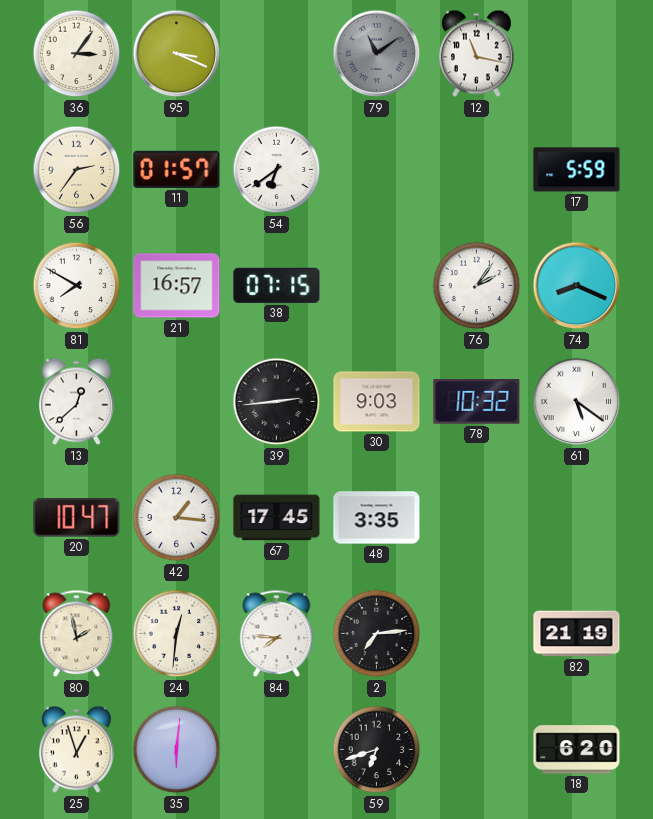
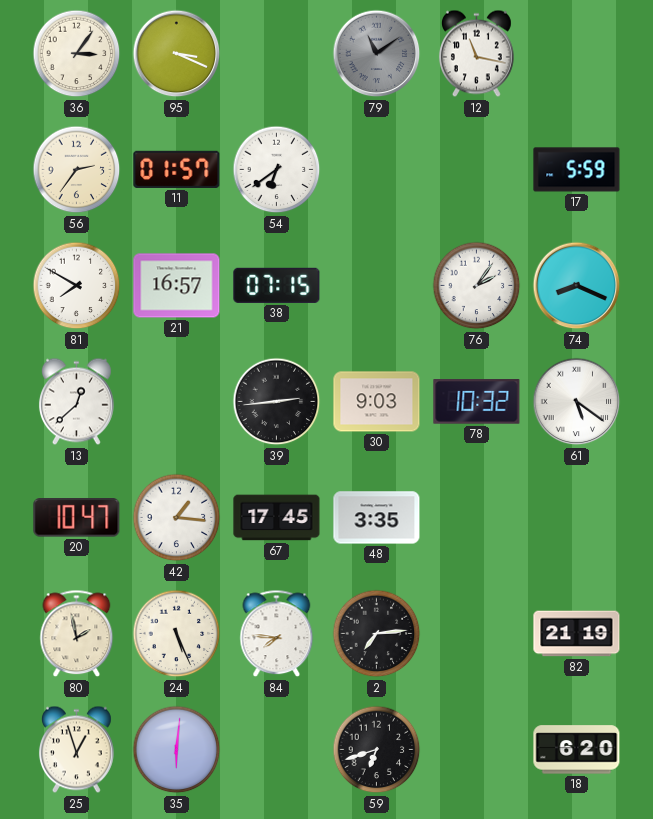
24: 12:31 -> 5:26 (177, 634)
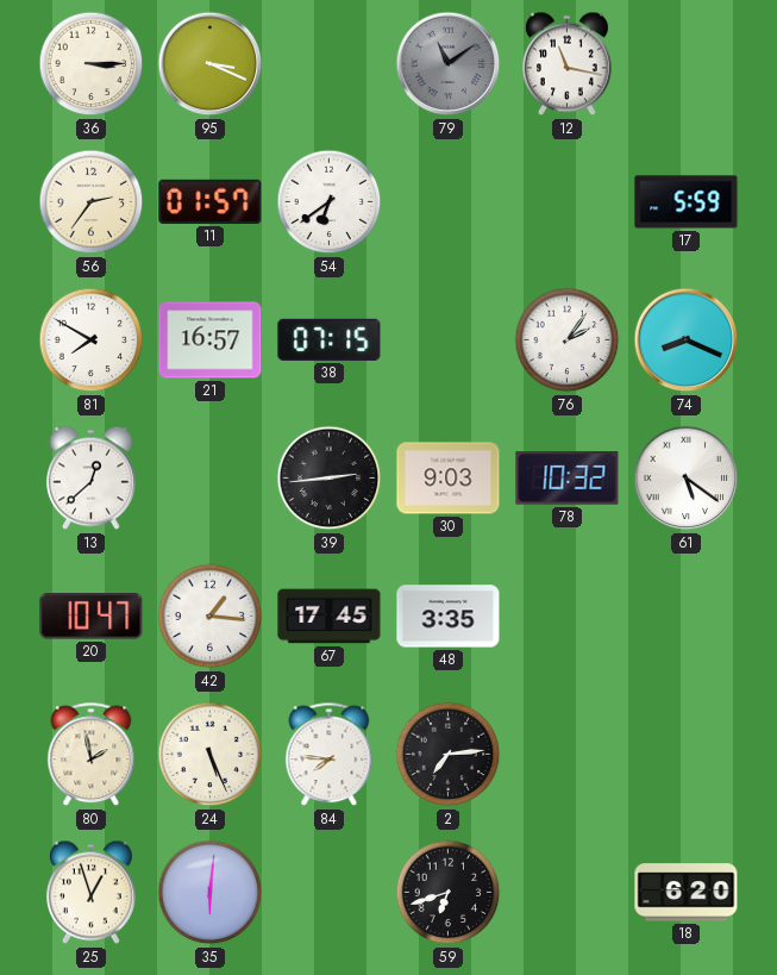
36: 3:06 -> 3:15 (92, 64)
82: 21:19 -> none (577, 634)
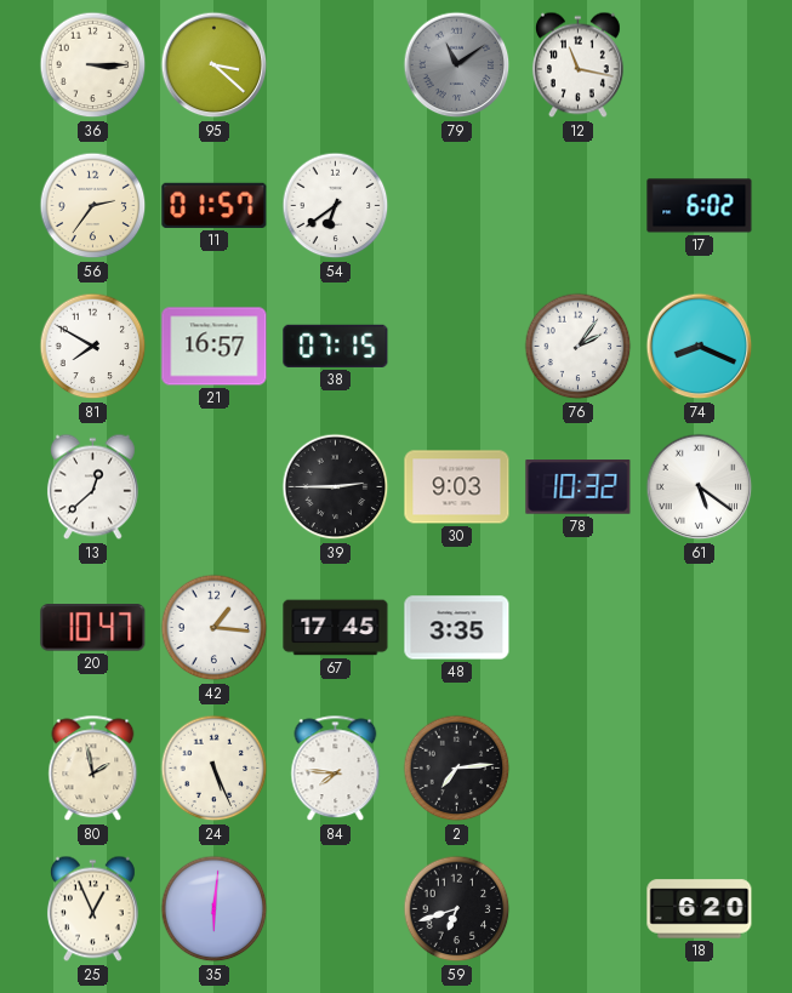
95: 3:19 -> 3:22 (215, 65)
17: 5:59 -> 6:02 (700, 206)
39: 2:44 -> 2:45 (336, 487)
25: 12:57 -> 12:56 (92, 909)
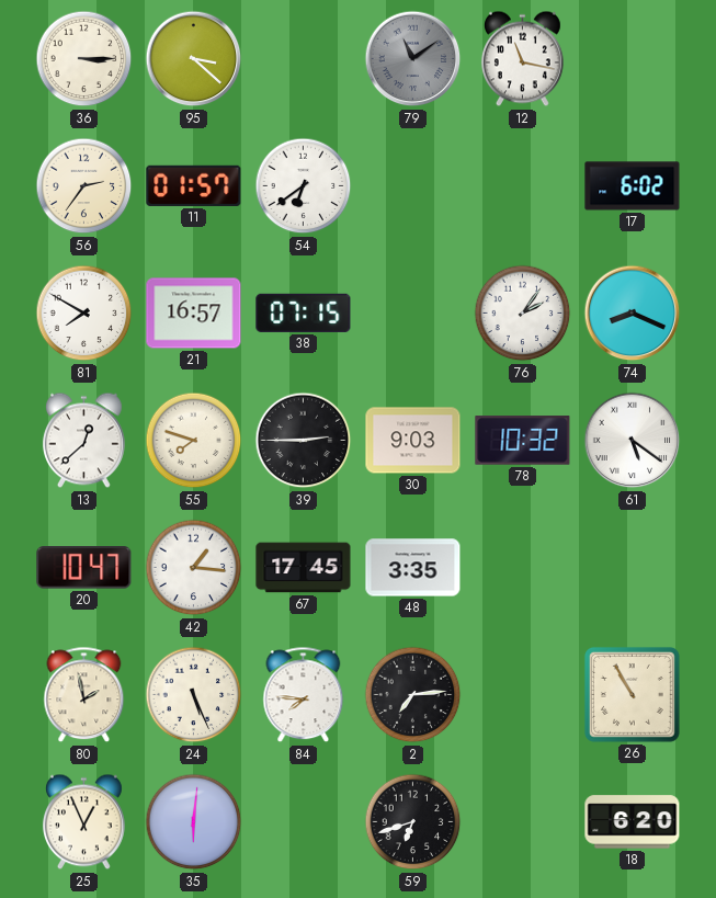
55: none -> 7:48 (194, 441)
26: none -> 10:55 (632, 694)
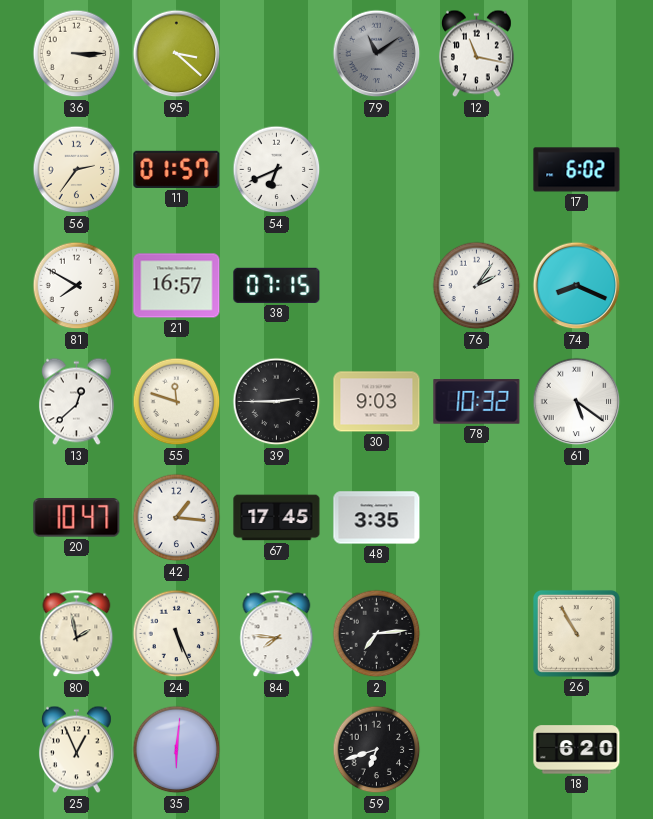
54: 6:39 -> 6:41 (277, 170)
55: 7:48 -> 11:48 (177, 402)
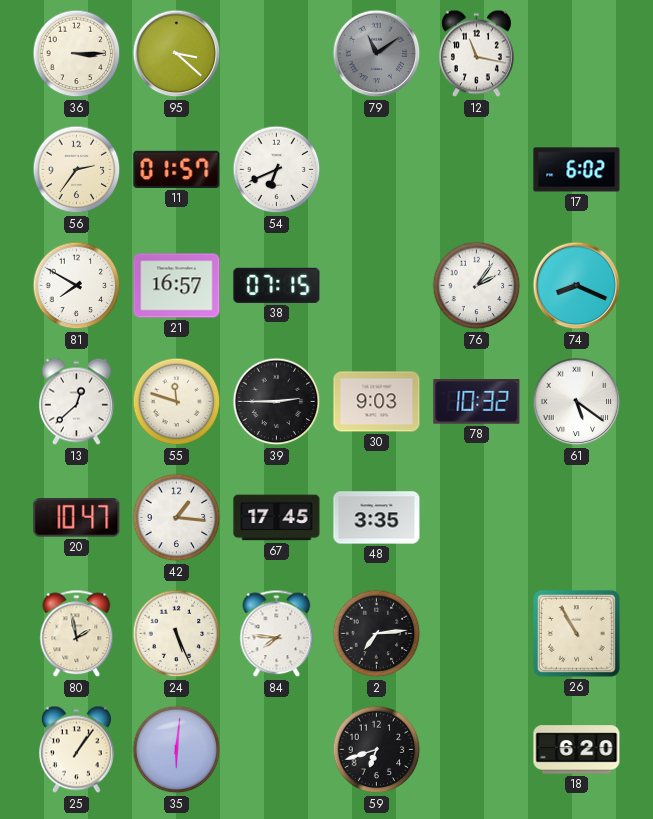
25: 12:56 -> 1:06 (76, 750)
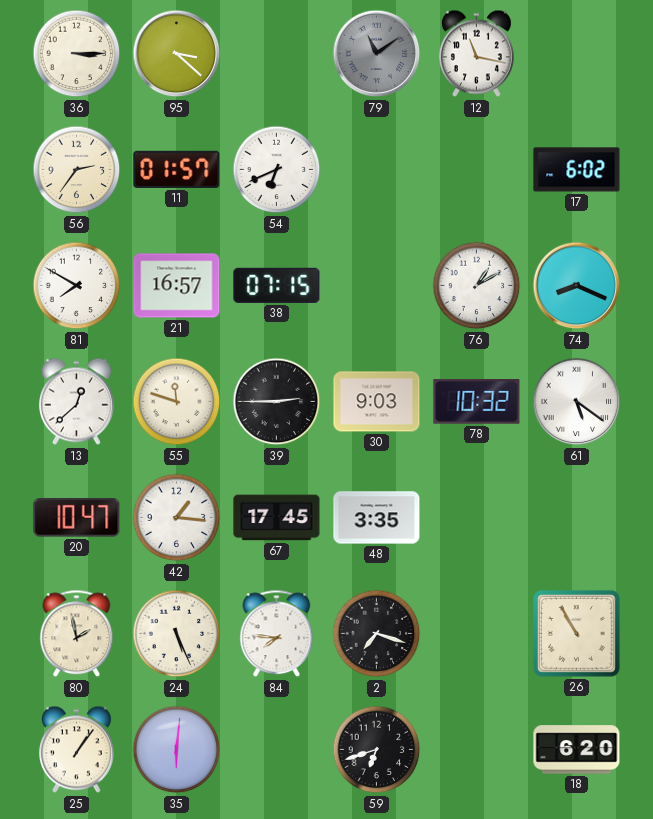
76: 2:06 -> 1:10 (477, 286)
2: 7:14 -> 7:18 (377, 634)
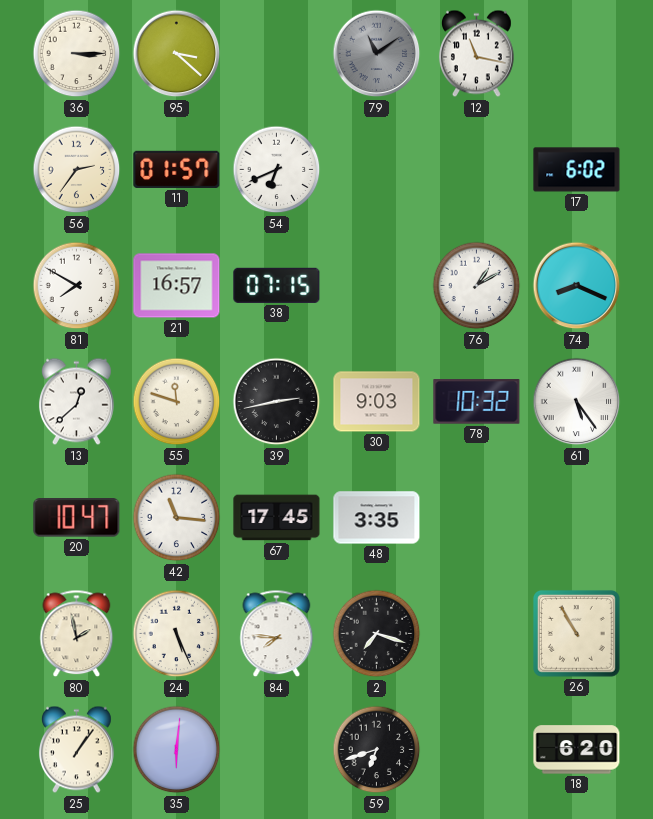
39: 2:45 -> 2:43 (277, 402)
61: 5:21 -> 5:24 (577, 402)
42: 1:16 -> 11:16 (177, 518)
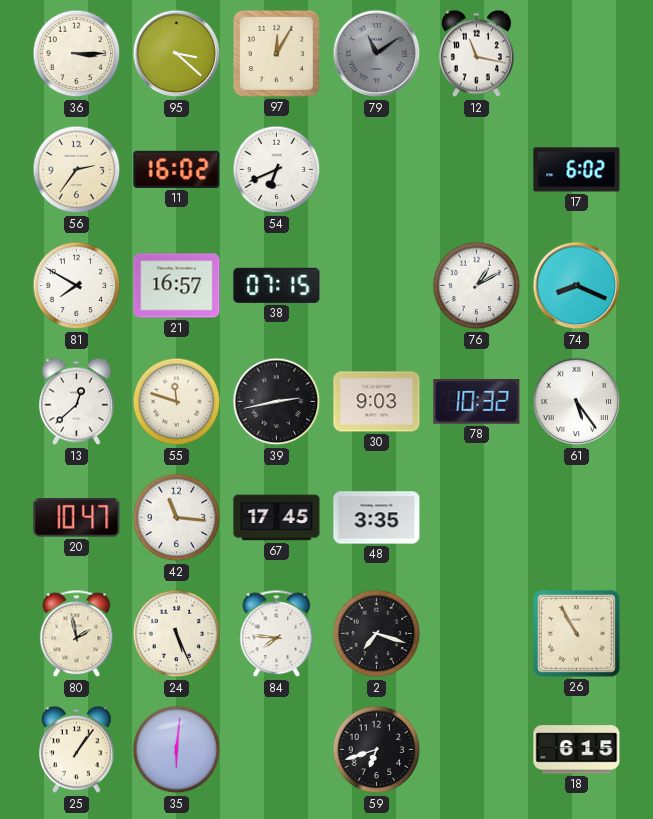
97: none -> 12:05 (276, 53)
11: 01:57 -> 16:02 (177, 169)
18: 6:20 -> 6:15 (577, 750)
